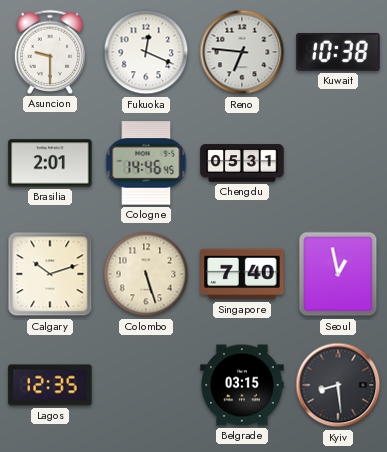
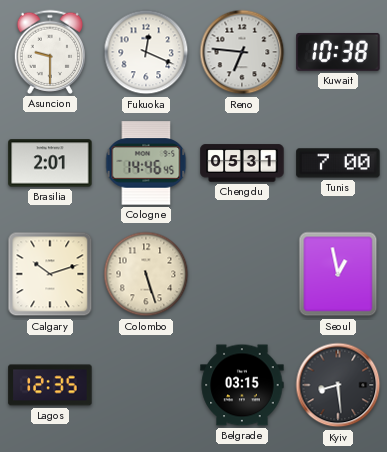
Tunis: none -> 7:00 (338, 163)
Singapore: 7:40 -> none (242, 274)
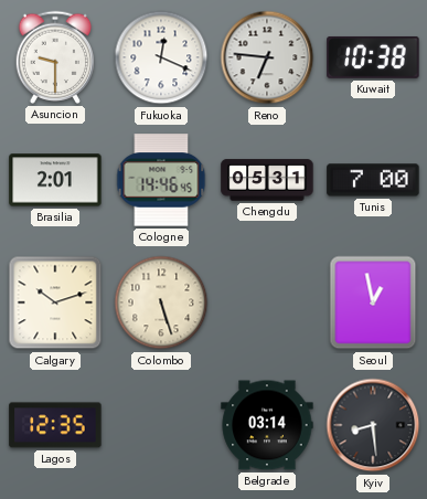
Belgrade: 03:15 -> 03:14 (267, 425)
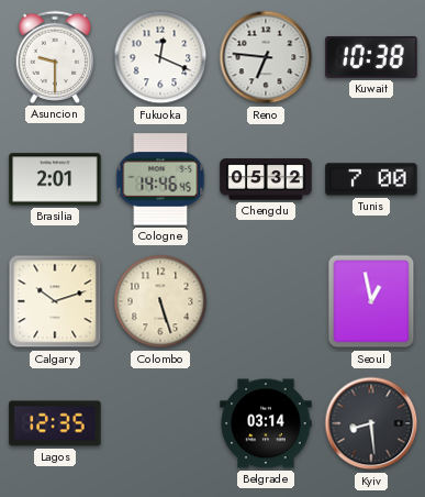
Chengdu: 05:31 -> 05:32 (266, 179)
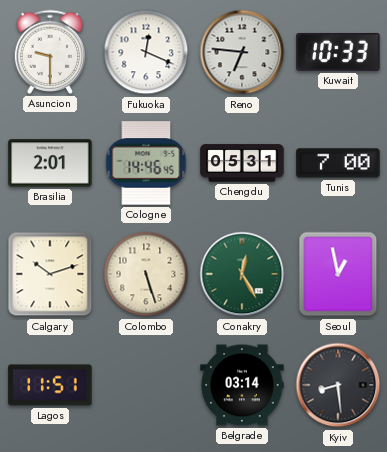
Kuwait: 10:38 -> 10:33 (338, 52)
Chengdu: 05:32 -> 05:31 (242, 163)
Conakry: none -> 12:25 (242, 274)
Lagos: 12:35 -> 11:51 (50, 385)
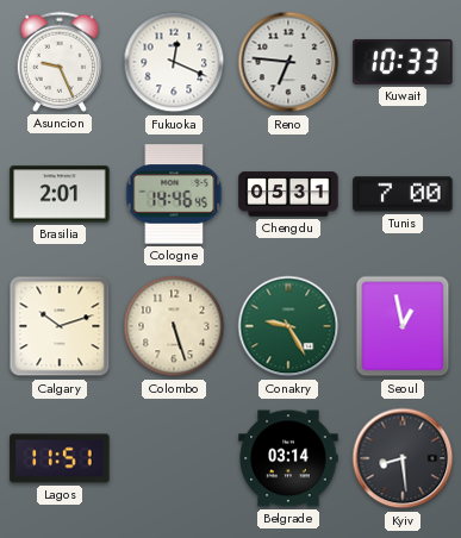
Asuncion: 9:30 -> 9:26 (60, 62)
Conakry: 12:25 -> 9:25 (288, 326)
